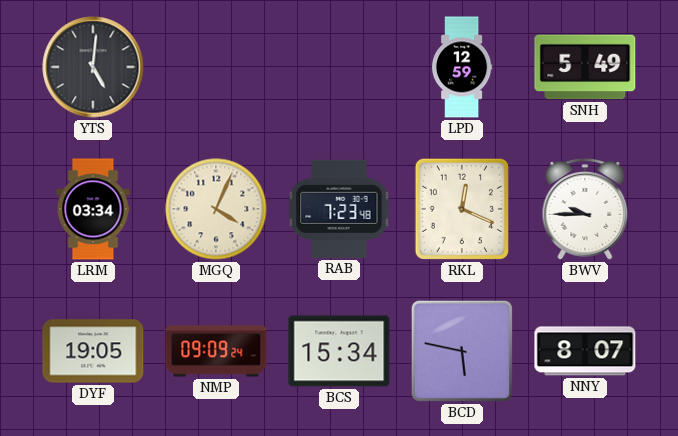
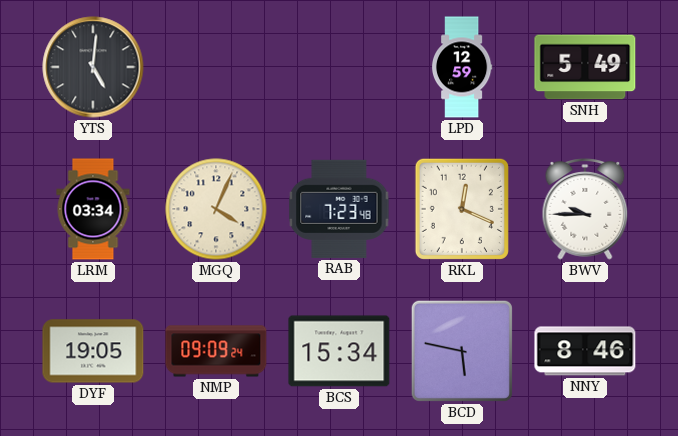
NNY: 8:07 -> 8:46 (585, 351)
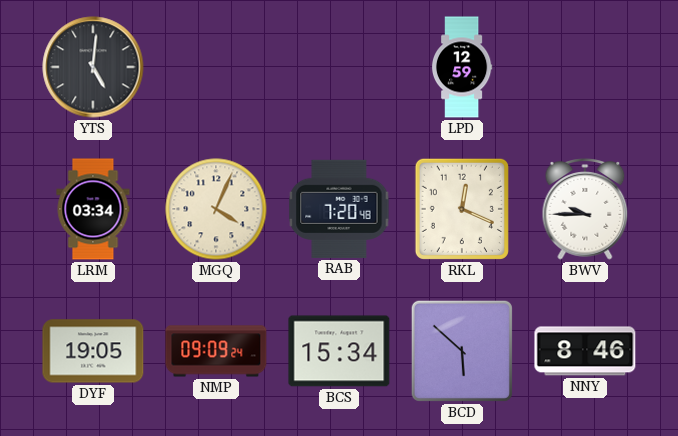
SNH: 5:49 -> none (585, 67)
RAB: 7:23 -> 7:20 (339, 209)
BCD: 5:47 -> 5:52 (462, 351)
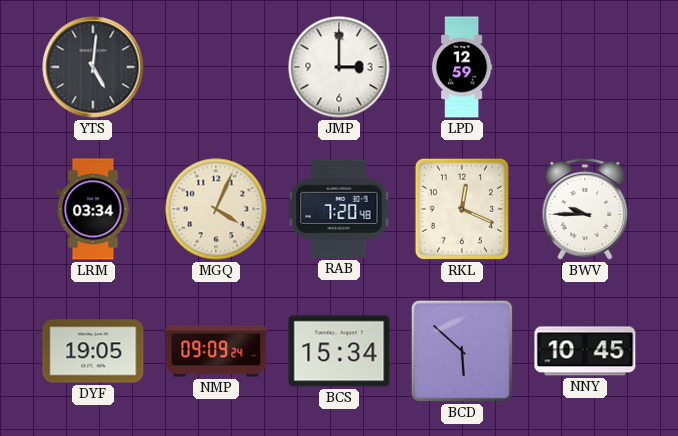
JMP: none -> 3:00 (339, 67)
NNY: 8:46 -> 10:45 (585, 351)
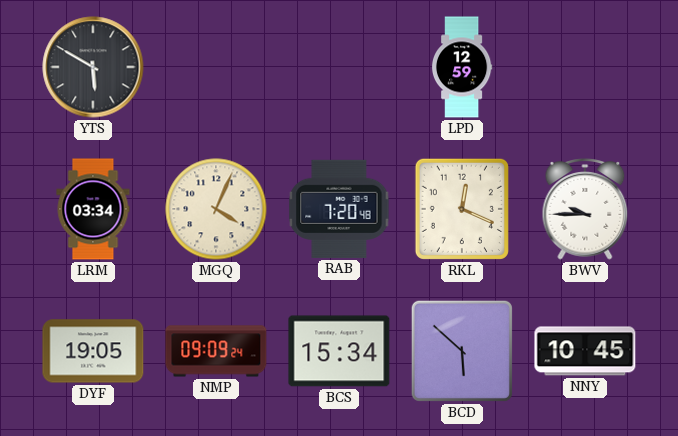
YTS: 5:01 -> 5:50 (93, 67)
JMP: 3:00 -> none (339, 67)
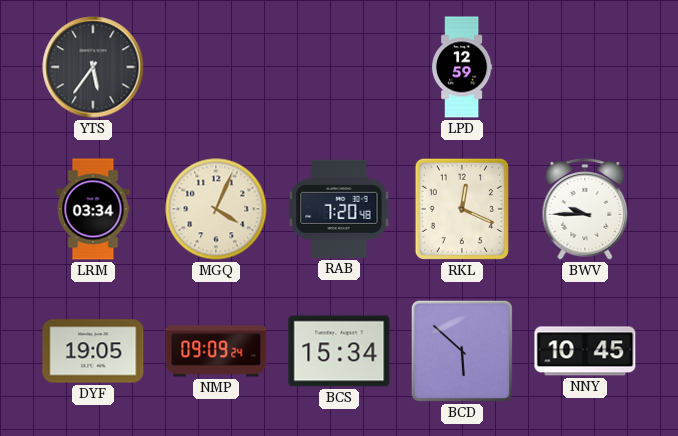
YTS: 5:50 -> 5:36 (93, 67)
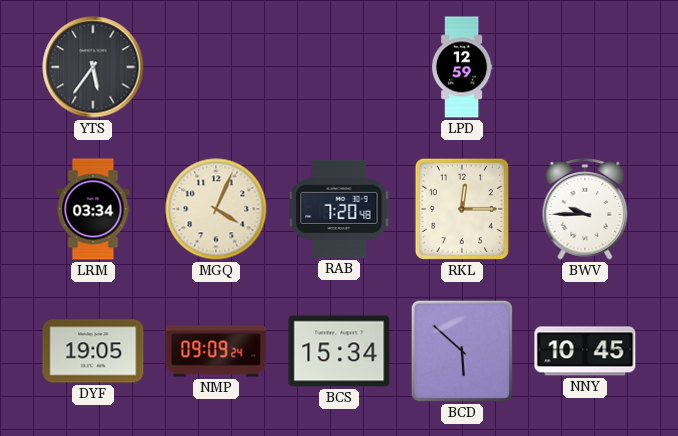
RKL: 12:19 -> 12:15 (462, 209)
